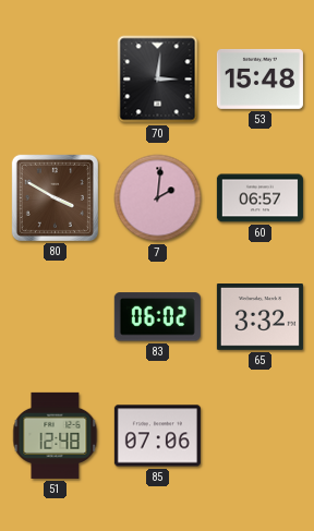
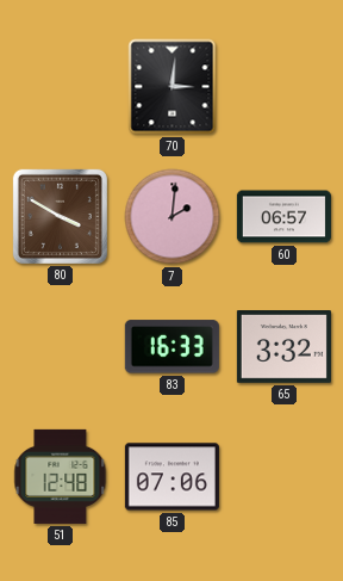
53: 15:48 -> none (259, 79)
83: 06:02 -> 16:33 (171, 347)
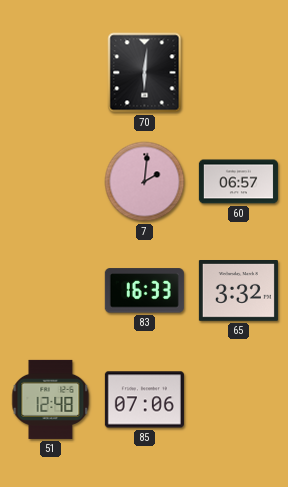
70: 3:01 -> 6:01 (145, 73)
80: 3:50 -> none (60, 216)
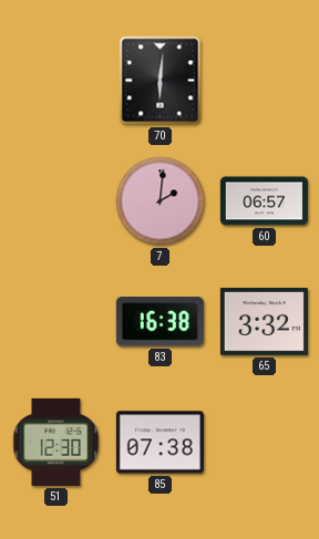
83: 16:33 -> 16:38 (159, 322)
51: 12:48 -> 12:30 (56, 442)
85: 07:06 -> 07:38 (159, 443)
